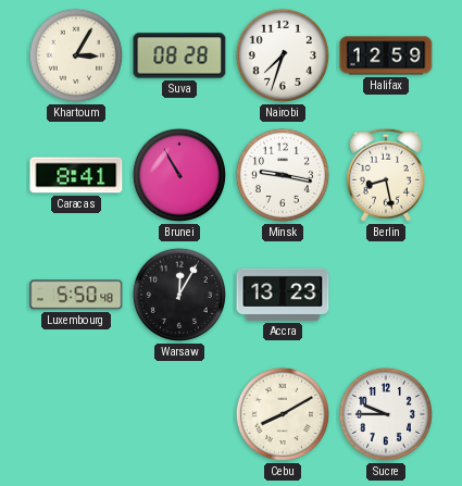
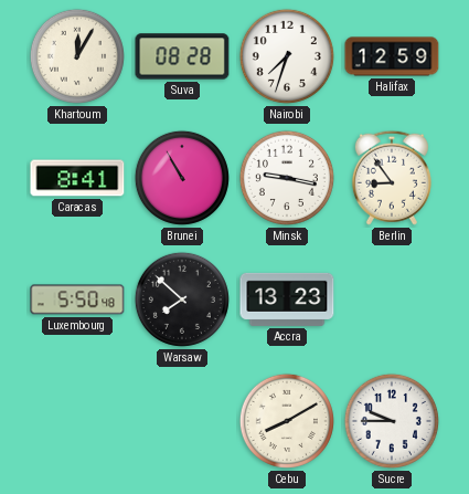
Khartoum: 3:05 -> 12:05 (77, 56)
Berlin: 8:28 -> 8:54 (392, 178)
Warsaw: 12:05 -> 7:52 (182, 299)
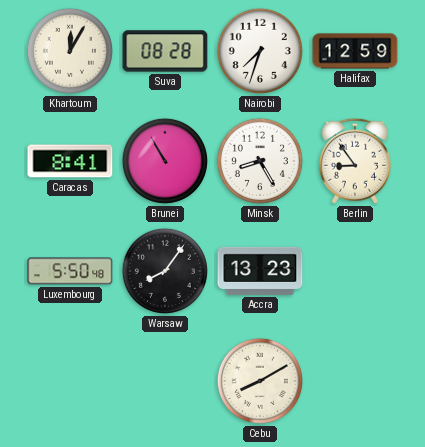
Minsk: 9:17 -> 8:25 (260, 161)
Warsaw: 7:52 -> 8:06 (165, 271)
Sucre: 9:45 -> none (392, 421)
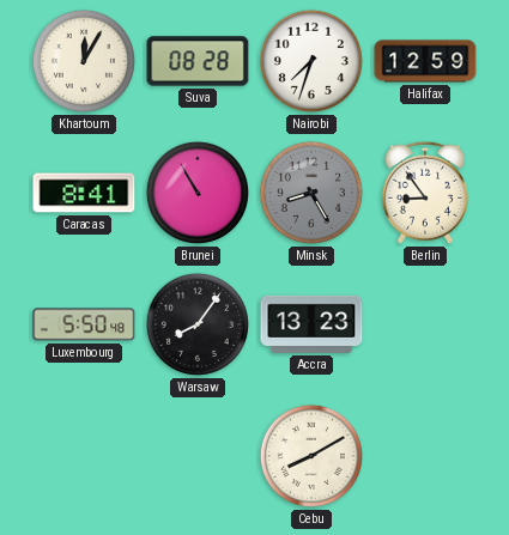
Minsk dial: white -> grey (311, 193)
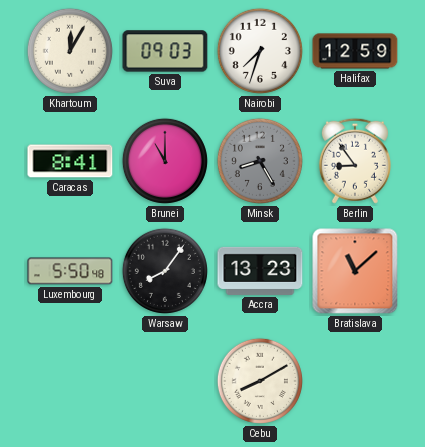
Suva: 08:28 -> 09:03 (165, 51)
Brunei: 10:55 -> 11:00 (165, 161)
Bratislava: none -> 11:08 (355, 271)
